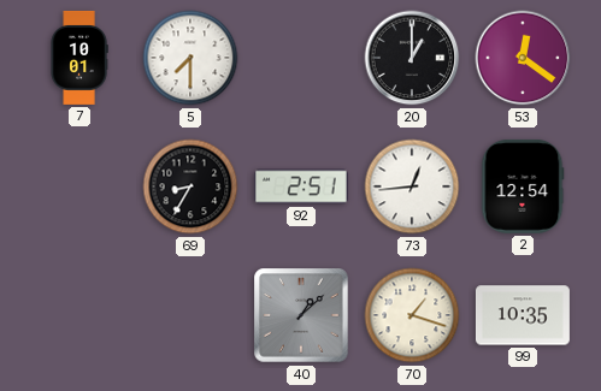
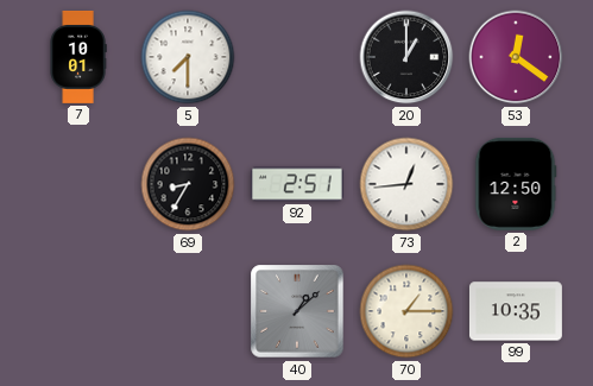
2: 12:54 -> 12:50 (516, 184)
70: 1:18 -> 1:15 (406, 311)
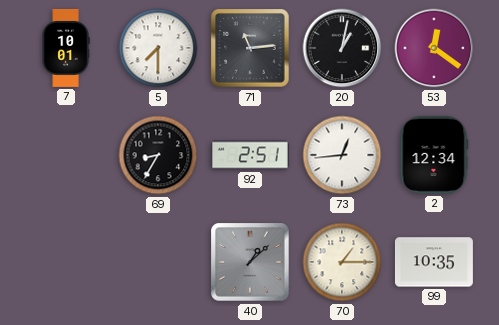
71: none -> 11:14 (250, 48)
20: 1:00 -> 1:02 (342, 48)
2: 12:50 -> 12:34 (434, 155)
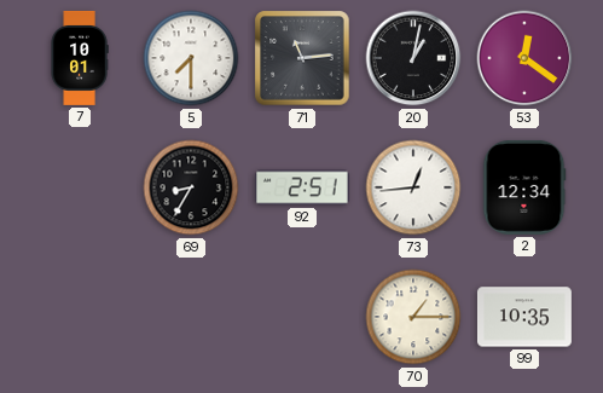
40: 1:08 -> none (250, 262)
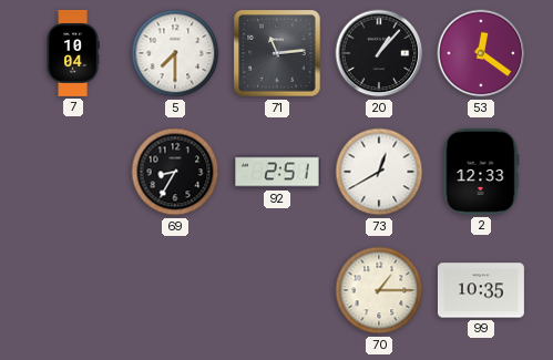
7: 10:01 -> 10:04 (73, 53)
20: 1:02 -> 1:07 (379, 53)
73: 12:44 -> 12:40 (379, 172)
2: 12:34 -> 12:33 (481, 172)
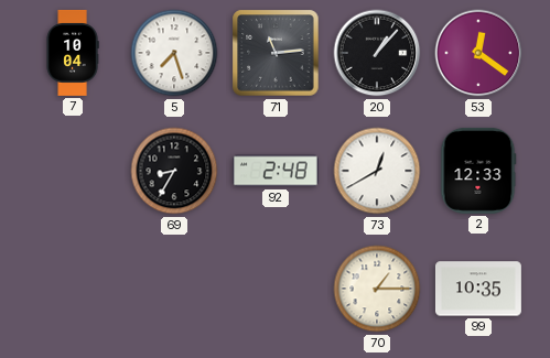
5: 7:30 -> 7:27 (174, 53)
92: 2:51 -> 2:48 (276, 171)
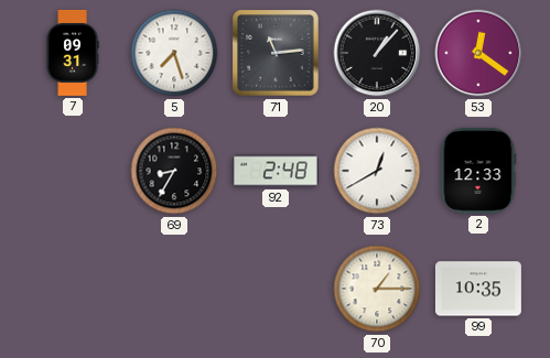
7: 10:04 -> 09:31 (73, 53)
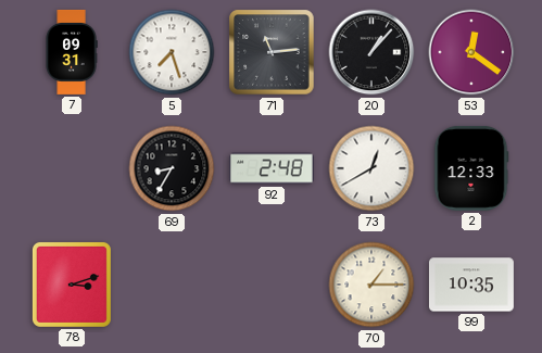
78: none -> 3:12 (72, 285)
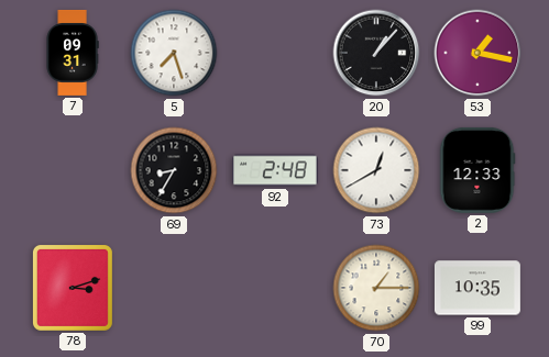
71: 11:14 -> none (272, 52)
53: 12:21 -> 1:17 (477, 53)
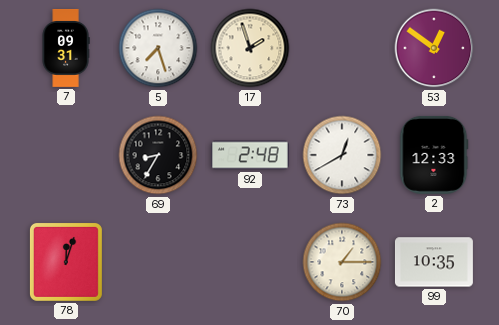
17: none -> 1:57 (250, 48)
20: 1:07 -> none (376, 53)
53: 1:17 -> 12:51 (434, 48)
78: 3:12 -> 12:03 (66, 262)
